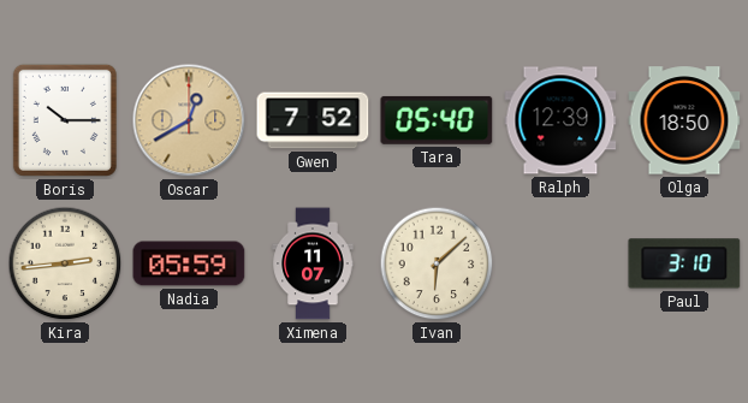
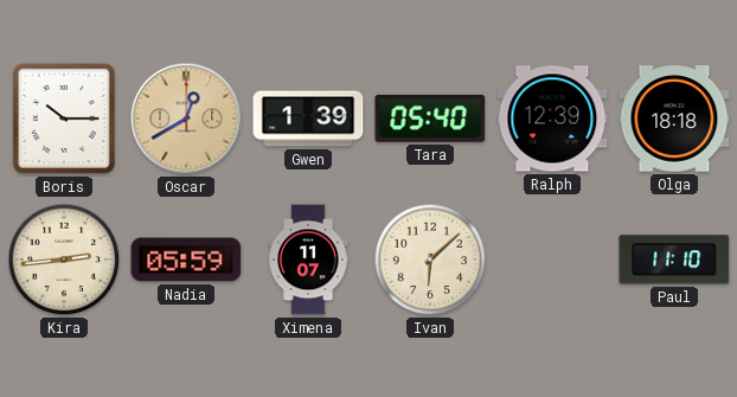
Gwen: 7:52 -> 1:39 (308, 119)
Olga: 18:50 -> 18:18 (674, 119)
Paul: 3:10 -> 11:10 (674, 260)
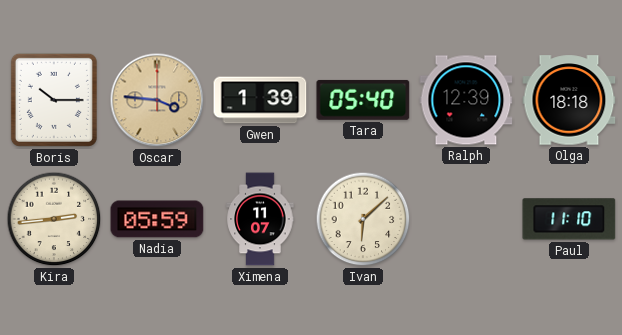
Oscar: 12:40 -> 3:46 (157, 100)
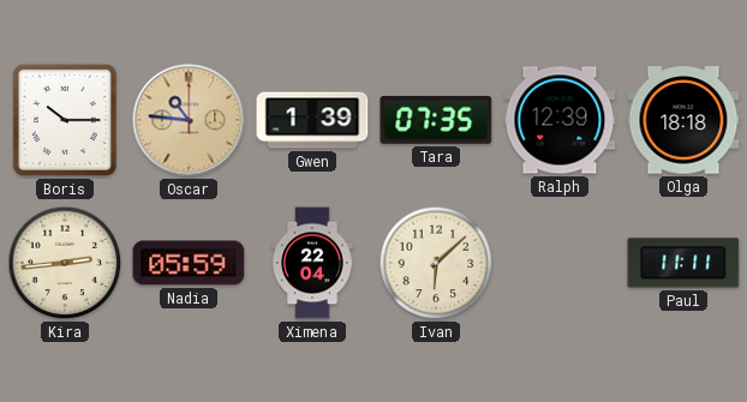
Oscar: 3:46 -> 10:46 (189, 120)
Tara: 05:40 -> 07:35 (436, 120)
Ximena: 11:07 -> 22:04 (312, 263)
Paul: 11:10 -> 11:11 (683, 263)
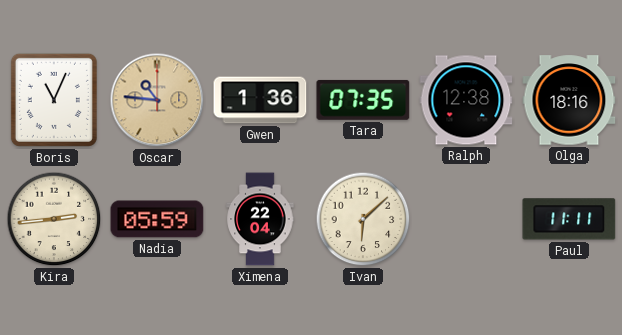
Boris: 10:15 -> 11:04 (54, 100)
Gwen: 1:39 -> 1:36 (260, 100)
Ralph: 12:39 -> 12:38 (466, 100)
Olga: 18:18 -> 18:16 (569, 100)
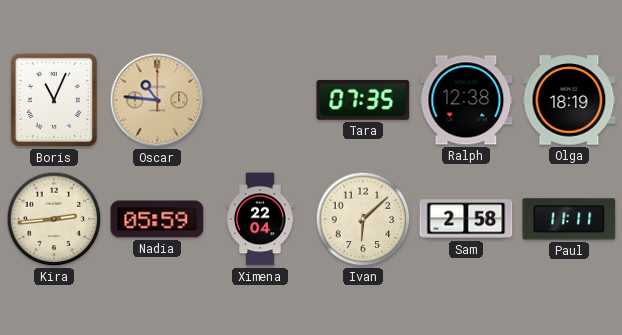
Gwen: 1:36 -> none (260, 100)
Olga: 18:16 -> 18:19 (569, 100)
Sam: none -> 2:58 (466, 219)
